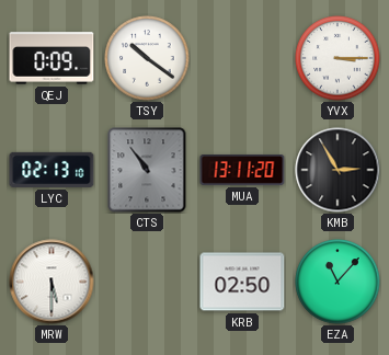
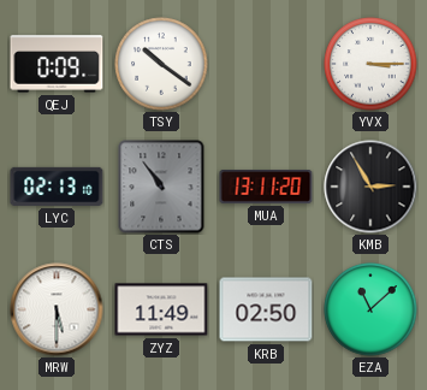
ZYZ: none -> 11:49 (161, 309)
EZA: 11:07 -> 11:08 (370, 309)
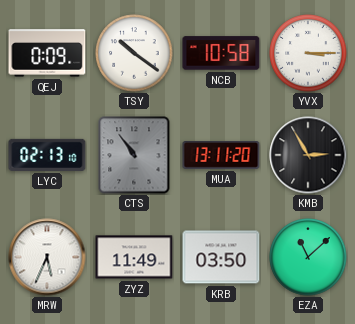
NCB: none -> 10:58 (221, 53)
MRW: 5:30 -> 5:34 (47, 257)
KRB: 02:50 -> 03:50 (221, 257)
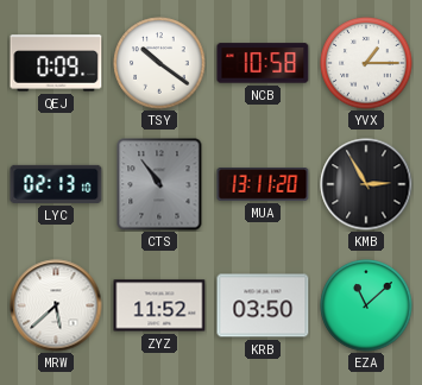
YVX: 3:15 -> 1:15 (366, 63)
MRW: 5:34 -> 5:38 (56, 305)
ZYZ: 11:49 -> 11:52 (159, 305)
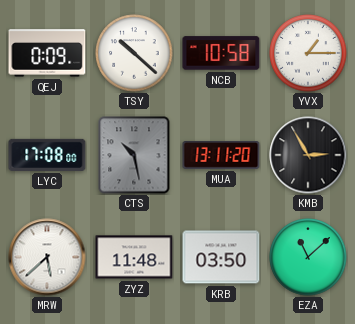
TSY: 10:21 -> 10:22 (134, 53)
LYC: 02:13 -> 17:08 (47, 155)
CTS: 10:54 -> 10:28 (134, 155)
ZYZ: 11:52 -> 11:48 (134, 257)
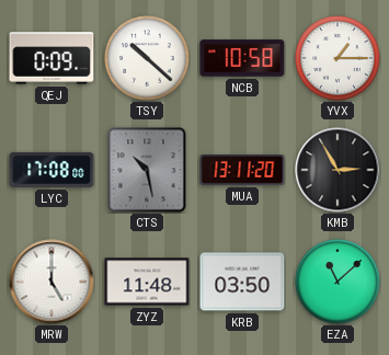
MRW: 5:38 -> 5:00 (52, 282)
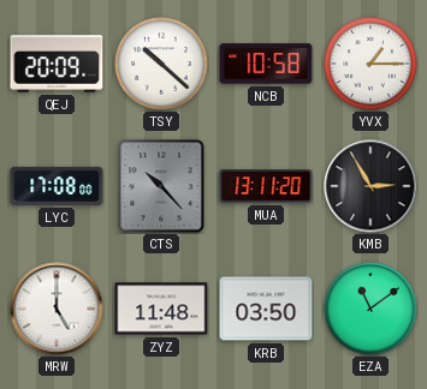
QEJ: 0:09 -> 20:09 (57, 64)
CTS: 10:28 -> 10:23 (161, 186)
EZA: 11:08 -> 11:09 (370, 309)
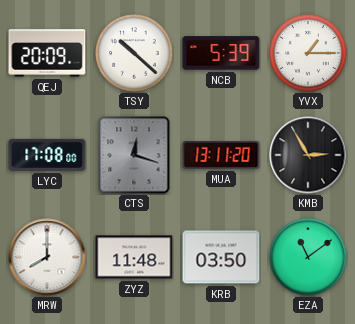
NCB: 10:58 -> 5:39 (221, 53)
CTS: 10:23 -> 12:18 (134, 155)
MRW: 5:00 -> 8:00 (47, 257)
